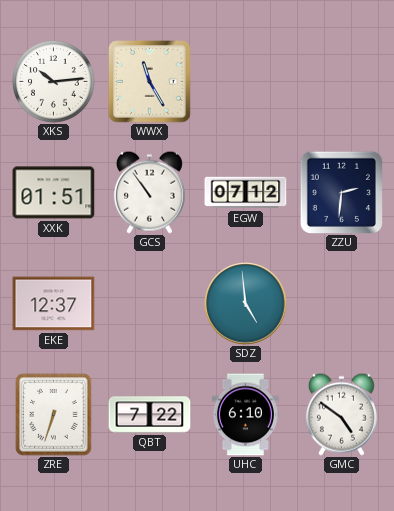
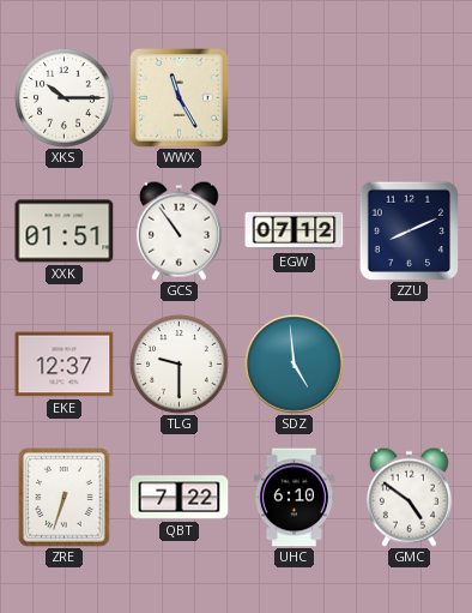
XKS: 10:14 -> 10:15 (65, 98)
ZZU: 2:31 -> 8:11 (409, 230)
TLG: none -> 9:30 (180, 365)
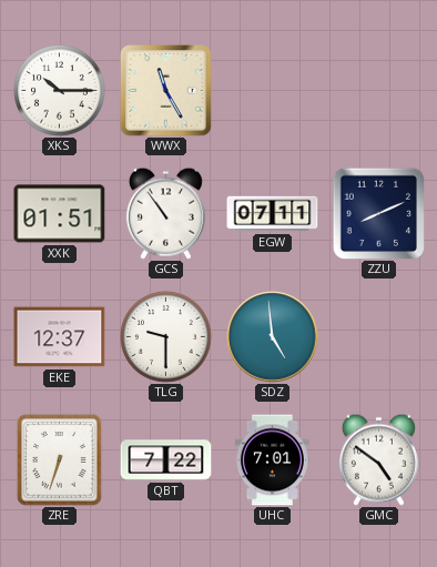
EGW: 07:12 -> 07:11 (273, 214)
UHC: 6:10 -> 7:01 (272, 460)
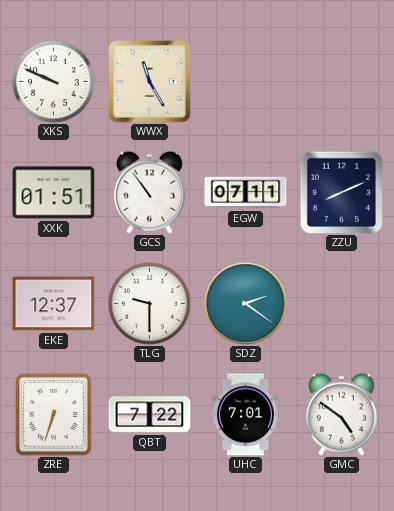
XKS: 10:15 -> 9:49 (54, 82)
SDZ: 4:59 -> 2:21 (246, 304)
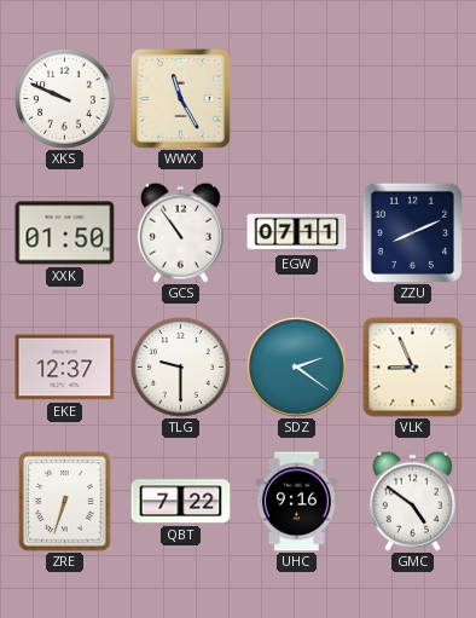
XXK: 01:51 -> 01:50 (65, 233)
VLK: none -> 8:56 (413, 368)
UHC: 7:01 -> 9:16 (296, 502)
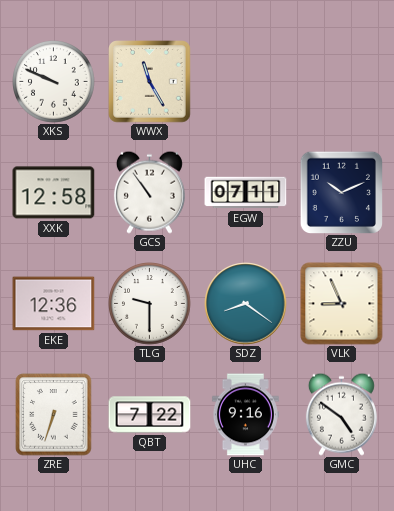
XXK: 01:50 -> 12:58 (54, 193)
ZZU: 8:11 -> 10:11 (341, 192)
EKE: 12:37 -> 12:36 (54, 304)
SDZ: 2:21 -> 8:21 (246, 304)
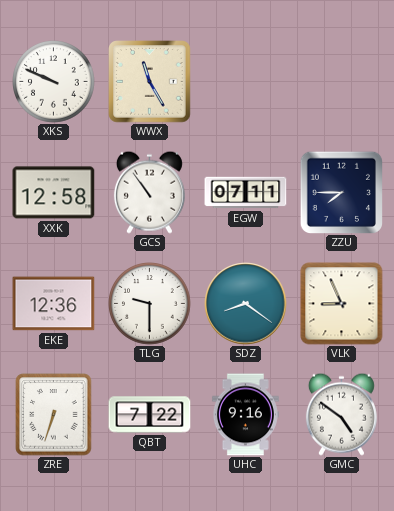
ZZU: 10:11 -> 7:45 (341, 192)
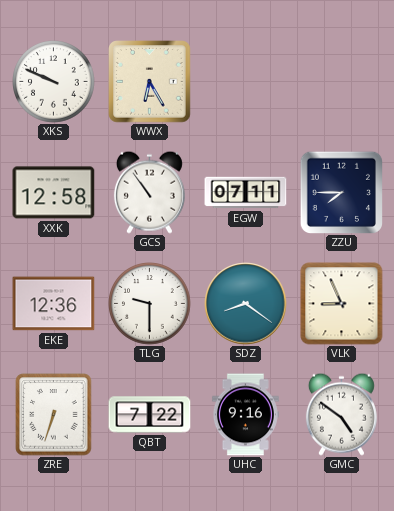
WWX: 11:25 -> 6:25 (150, 82)
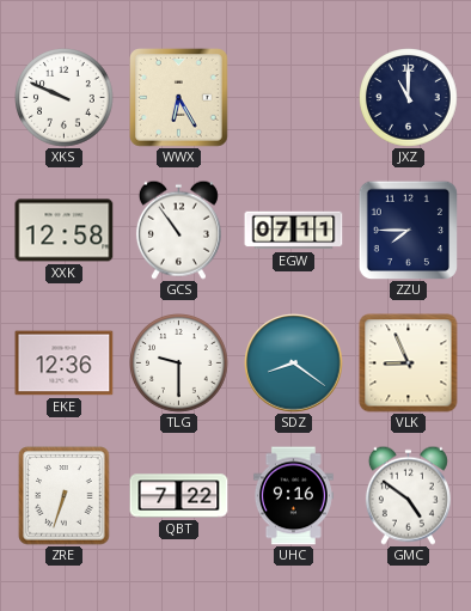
JXZ: none -> 11:00 (409, 98)
